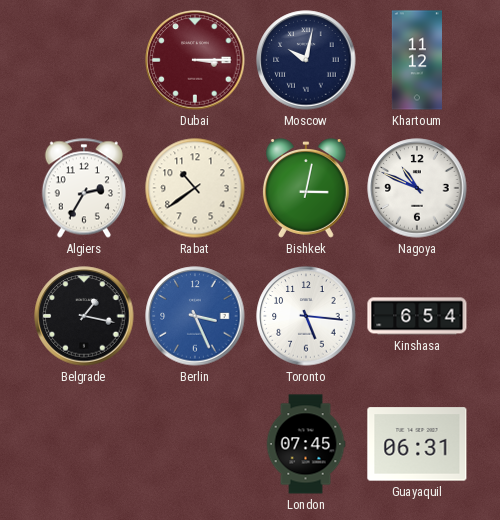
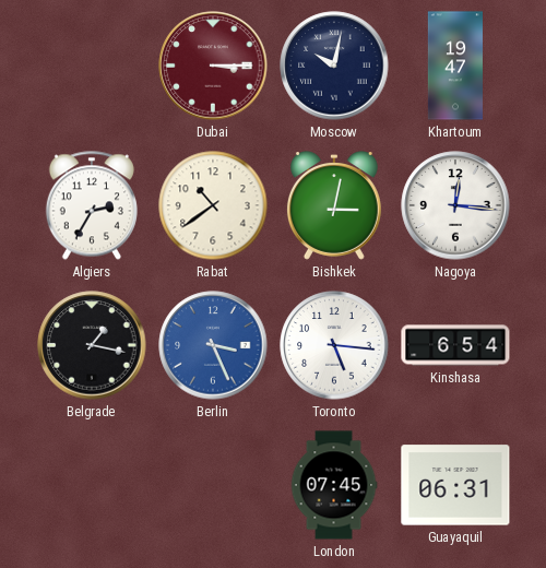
Khartoum: 11:12 -> 19:47 (454, 66)
Nagoya: 10:49 -> 12:16 (455, 205)
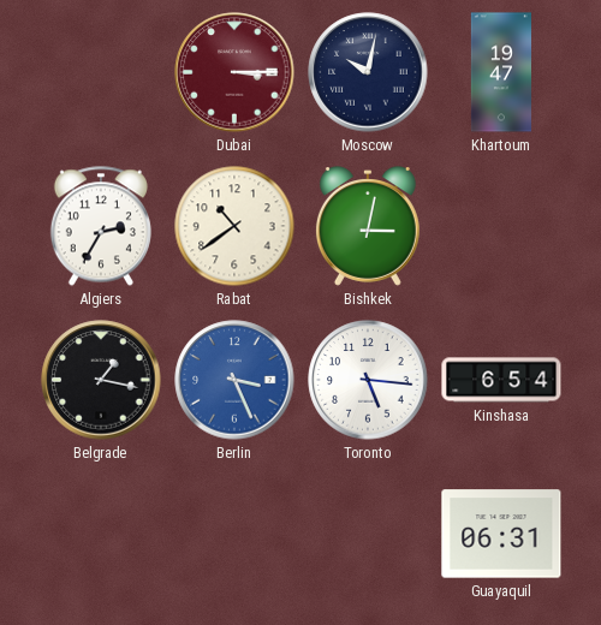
Nagoya: 12:16 -> none (455, 205)
London: 07:45 -> none (334, 485)
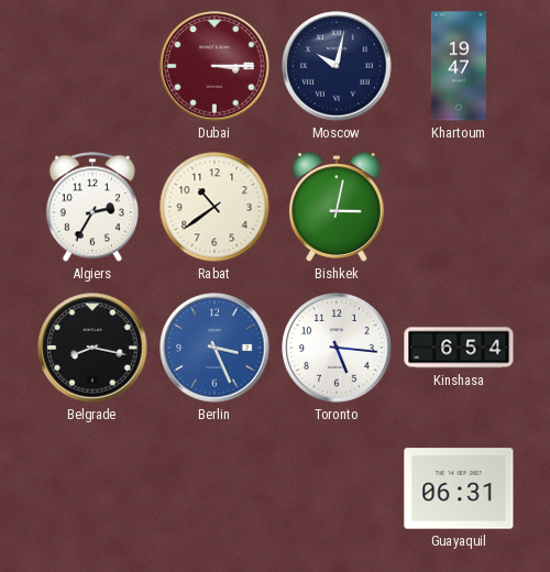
Belgrade: 1:17 -> 8:17 (92, 348)
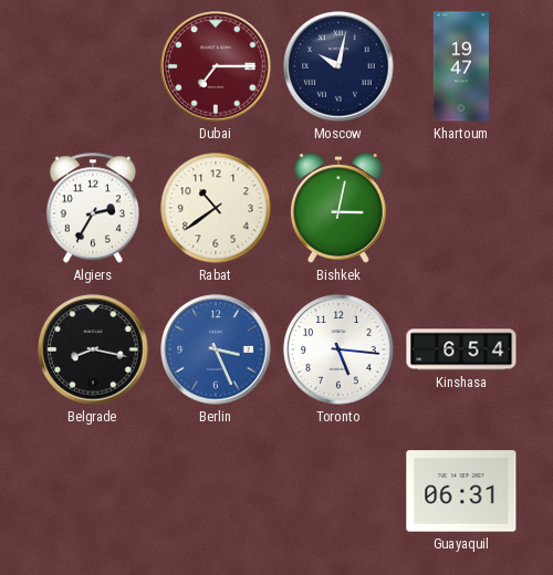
Dubai: 3:15 -> 7:15 (216, 66)
